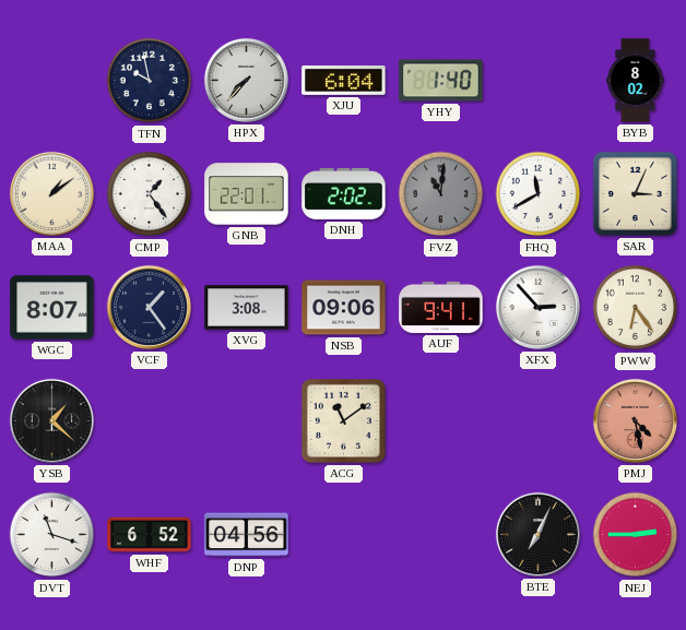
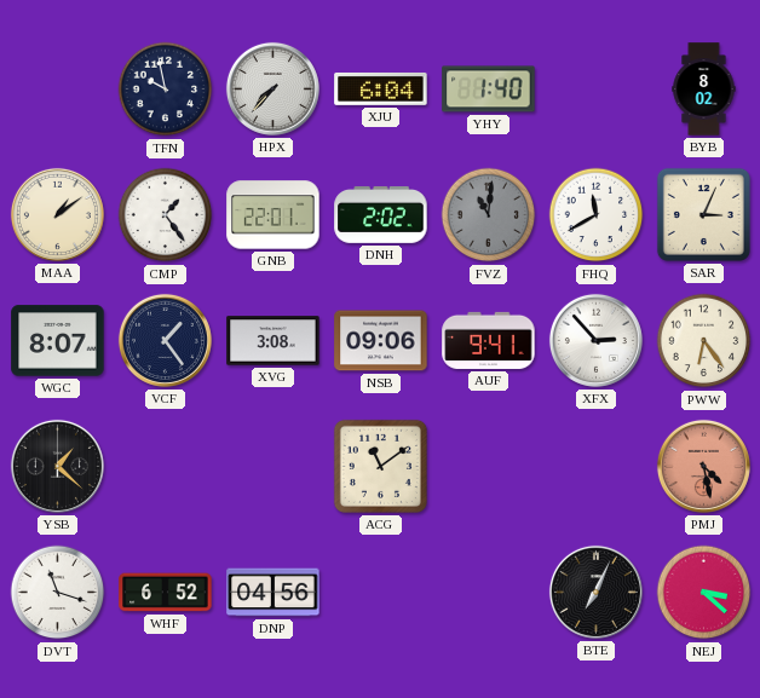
NEJ: 2:45 -> 3:22 (704, 593)
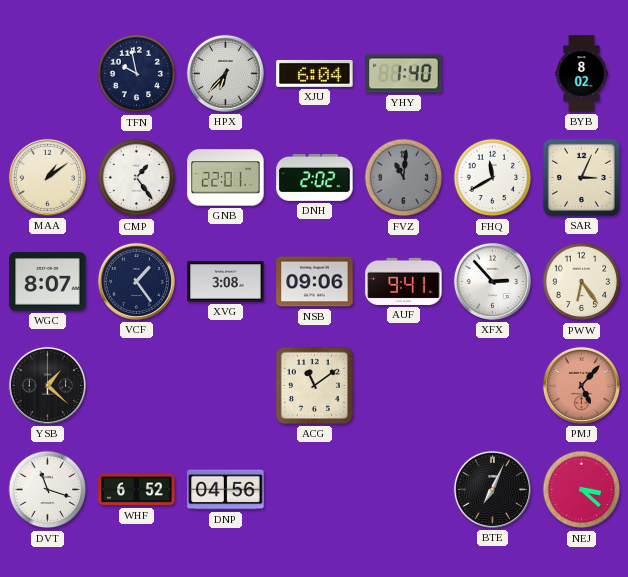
HPX: 7:37 -> 6:37 (225, 73)
PMJ: 4:28 -> 5:07 (581, 385)
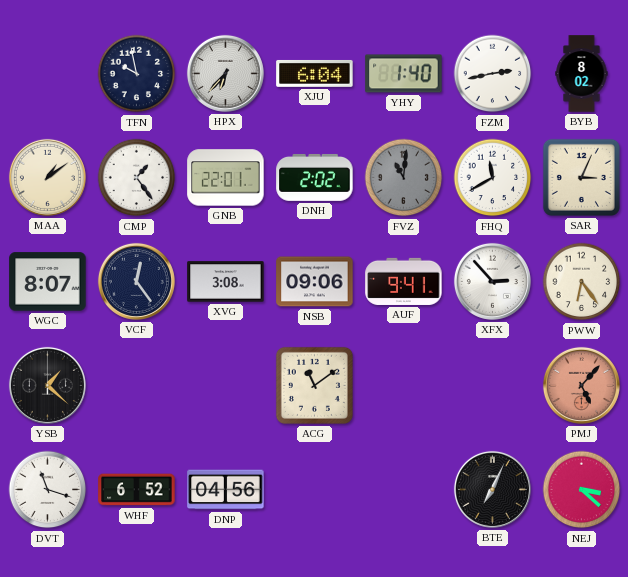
FZM: none -> 2:43 (493, 74)
VCF: 1:24 -> 12:24 (136, 281)
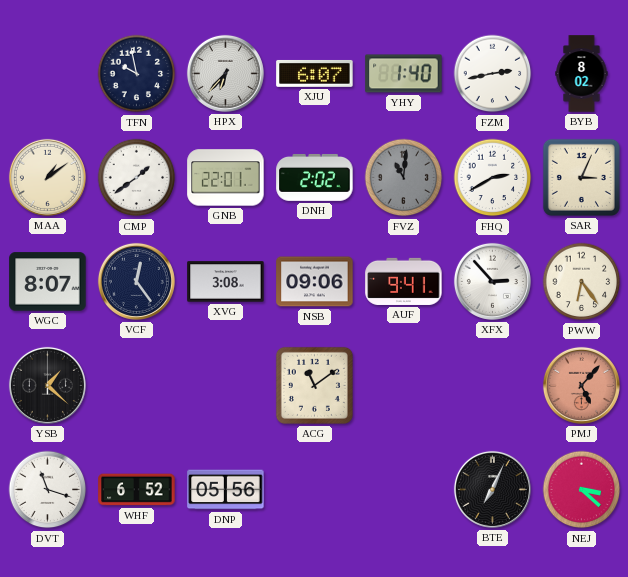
XJU: 6:04 -> 6:07 (315, 73)
CMP: 1:24 -> 1:39 (137, 178)
FHQ: 11:40 -> 2:40 (493, 178)
DNP: 04:56 -> 05:56 (226, 490)
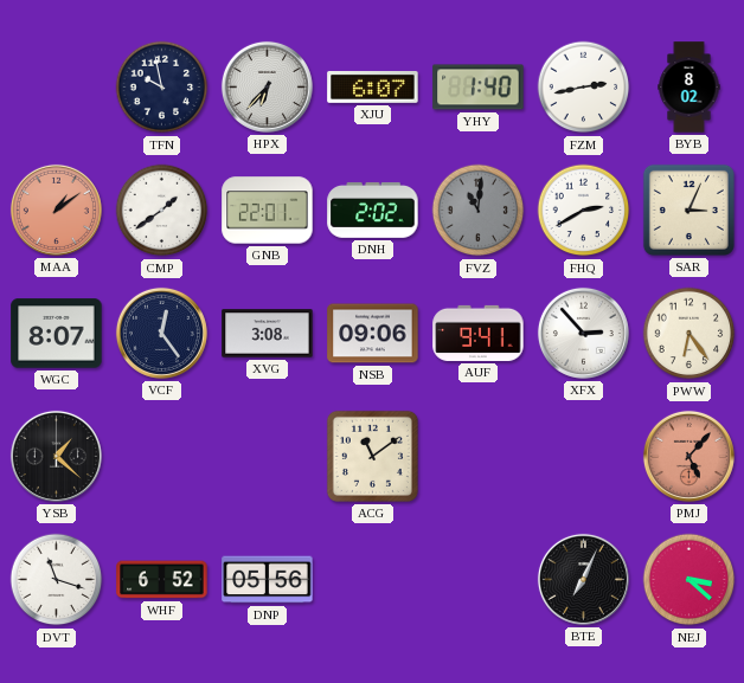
MAA dial: cream -> salmon (56, 210)
